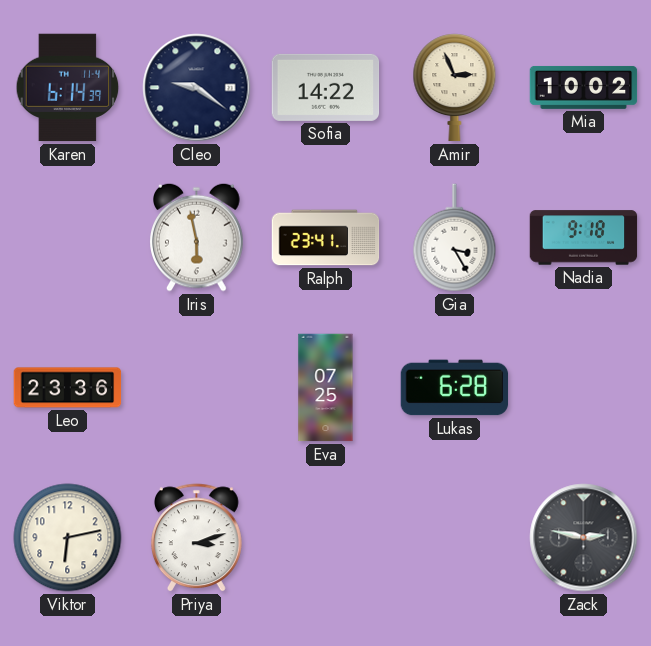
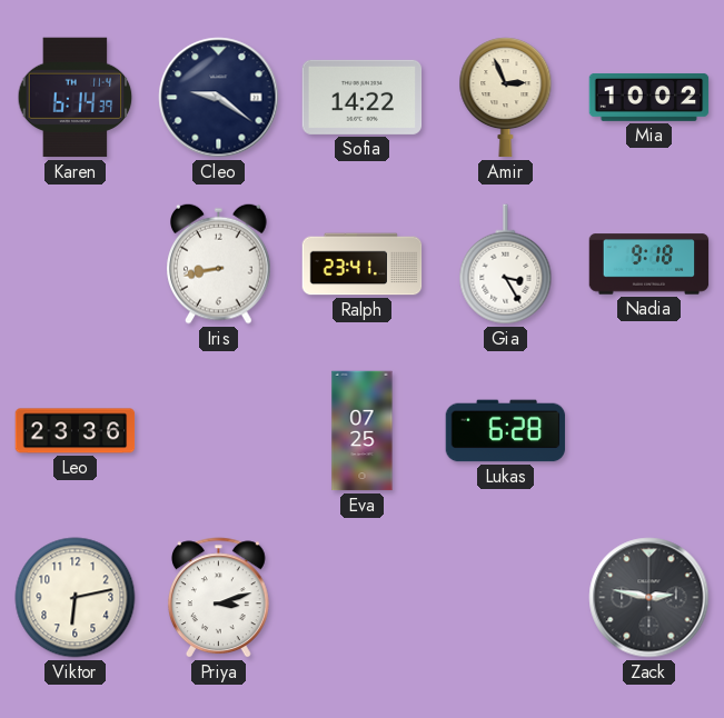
Iris: 5:58 -> 8:43 (219, 263)
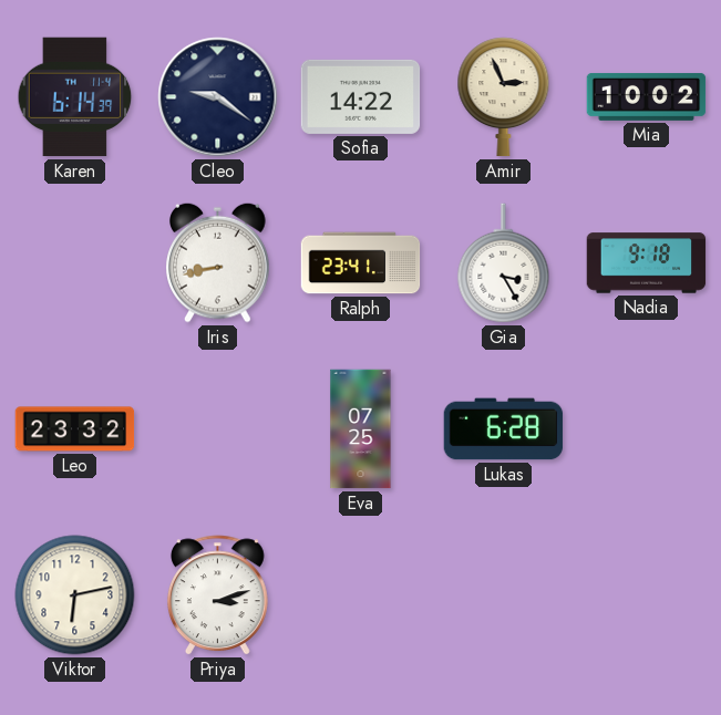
Leo: 23:36 -> 23:32 (75, 429)
Zack: 2:47 -> none (649, 598)
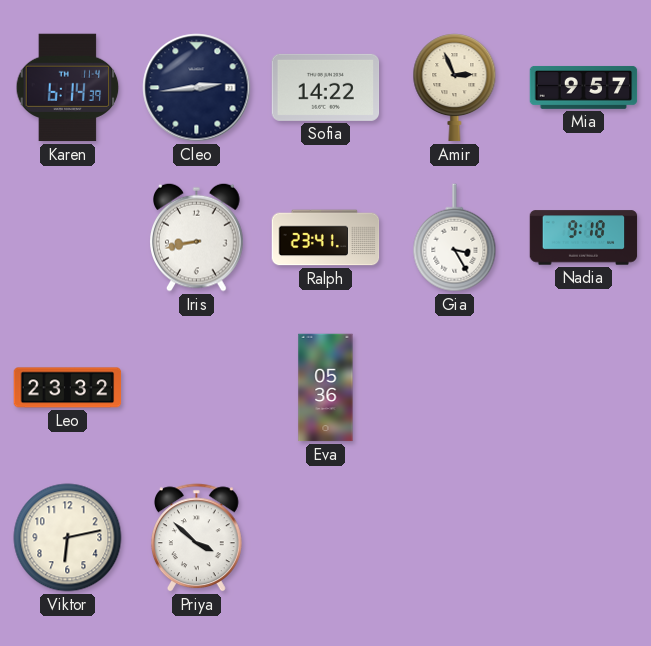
Cleo: 9:21 -> 2:44 (197, 88)
Mia: 10:02 -> 9:57 (584, 88)
Eva: 07:25 -> 05:36 (326, 388)
Lukas: 6:28 -> none (504, 429)
Priya: 3:12 -> 3:52 (196, 538)
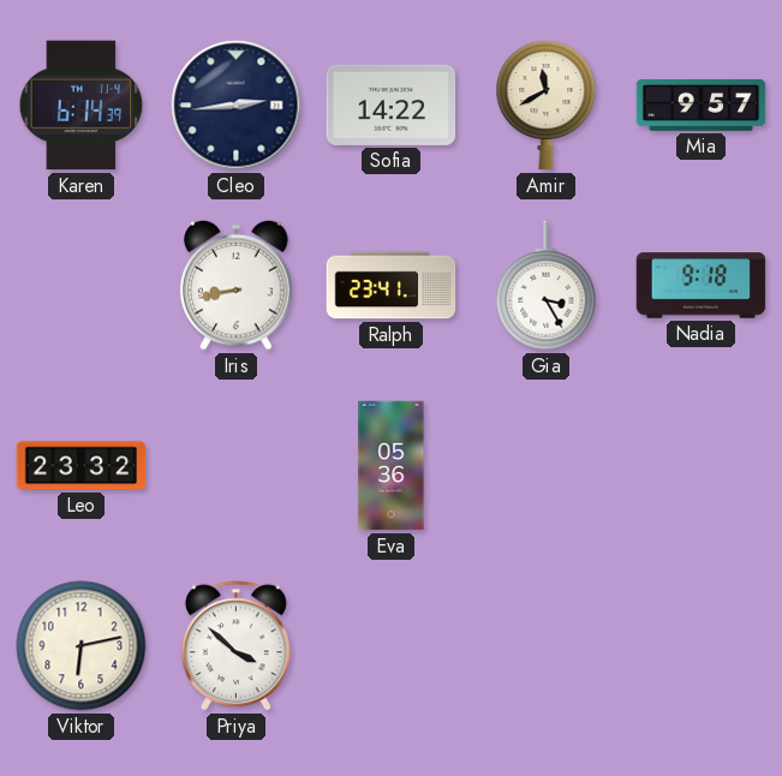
Amir: 2:56 -> 11:40 (547, 106)
